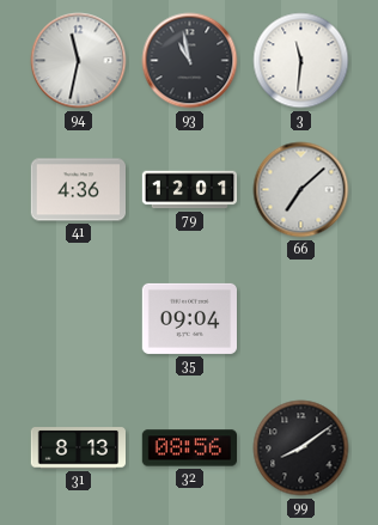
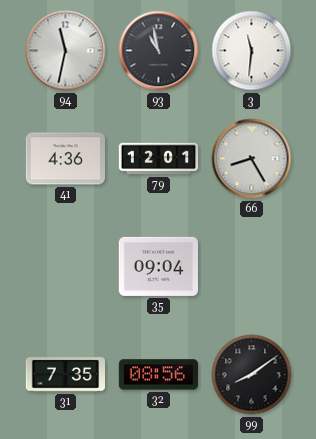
66: 7:08 -> 8:25 (252, 159)
31: 8:13 -> 7:35 (65, 375)
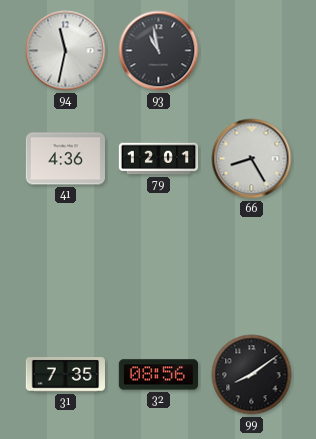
3: 11:31 -> none (252, 51)
35: 09:04 -> none (158, 266)
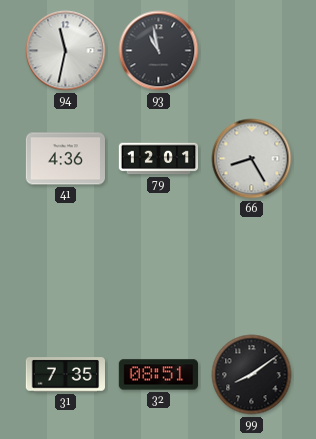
32: 08:56 -> 08:51 (158, 375)
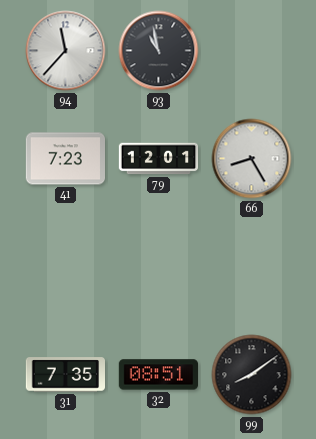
94: 11:32 -> 11:37 (66, 51)
41: 4:36 -> 7:23 (65, 159)
